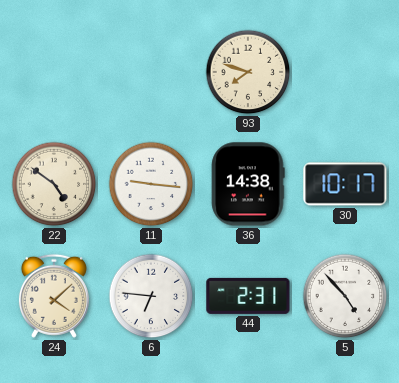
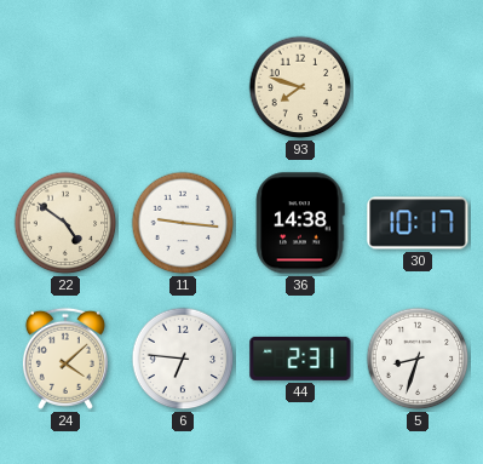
5: 4:53 -> 8:33 (418, 359)
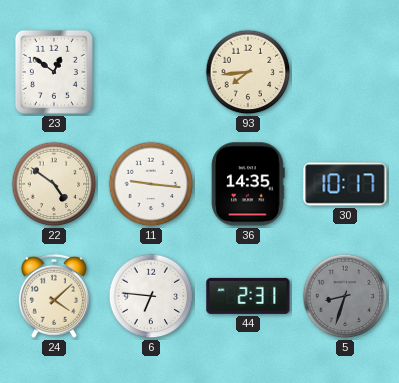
23: none -> 12:51 (54, 72)
93: 7:48 -> 7:44 (248, 72)
36: 14:38 -> 14:35 (248, 184)
5 dial: white -> grey (345, 296)
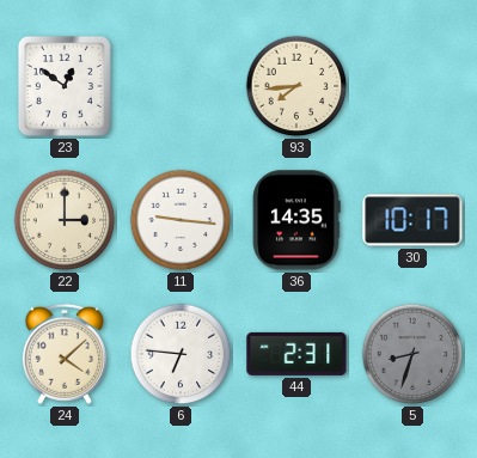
22: 4:51 -> 3:00 (65, 220)
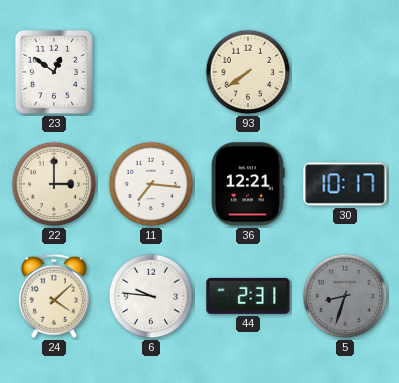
93: 7:44 -> 7:39 (248, 72)
11: 9:16 -> 7:16 (151, 184)
36: 14:35 -> 12:21 (248, 184)
6: 6:46 -> 9:46 (151, 296)
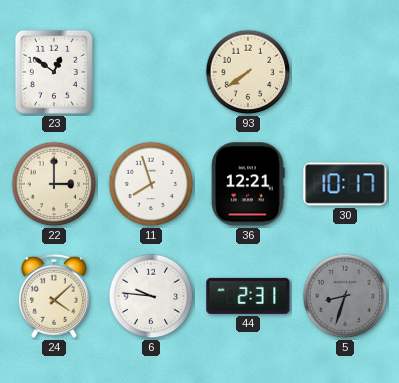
11: 7:16 -> 7:57 (151, 184)
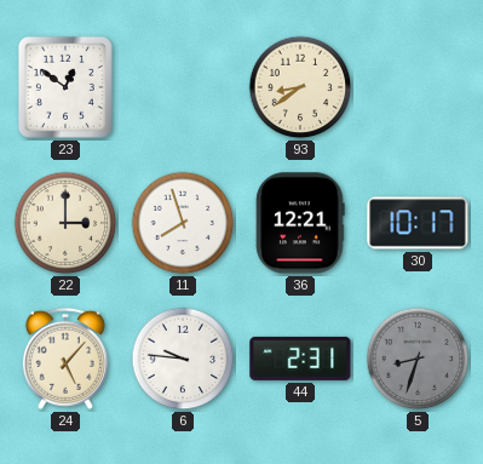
93: 7:39 -> 8:39 (300, 87)
24: 4:08 -> 5:07 (65, 359)
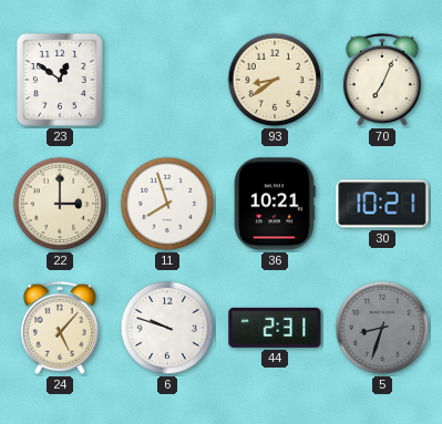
70: none -> 7:04 (382, 80)
36: 12:21 -> 10:21 (275, 204)
30: 10:17 -> 10:21 (382, 204)
6: 9:46 -> 9:48 (167, 328)
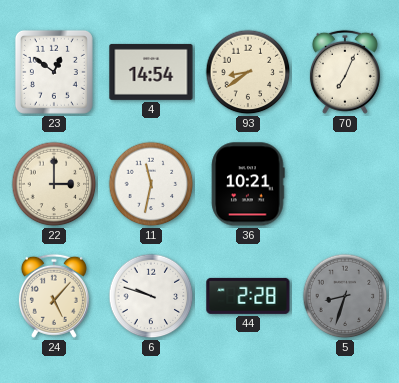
4: none -> 14:54 (151, 72)
11: 7:57 -> 11:32 (151, 184)
30: 10:21 -> none (382, 204)
44: 2:31 -> 2:28 (248, 296)
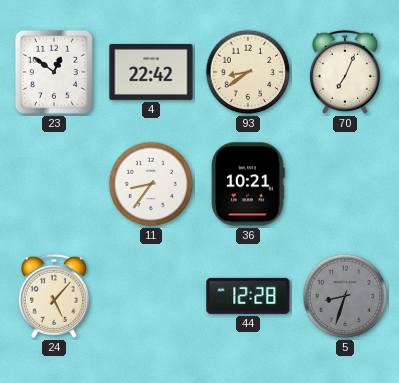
4: 14:54 -> 22:42 (151, 72)
22: 3:00 -> none (54, 184)
11: 11:32 -> 8:36 (151, 184)
6: 9:48 -> none (151, 296)
44: 2:28 -> 12:28 (248, 296)
